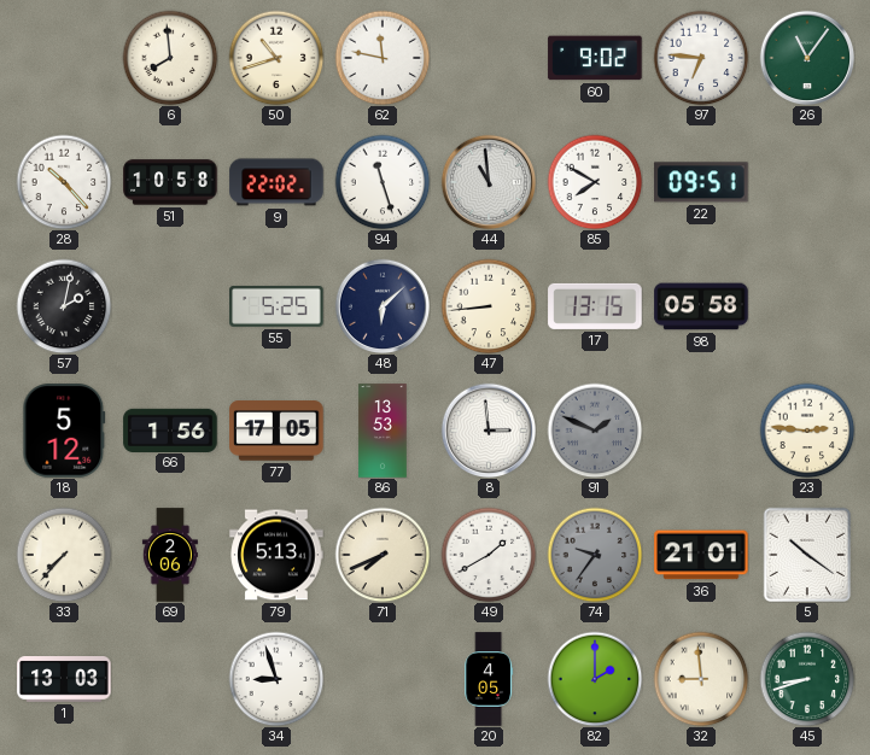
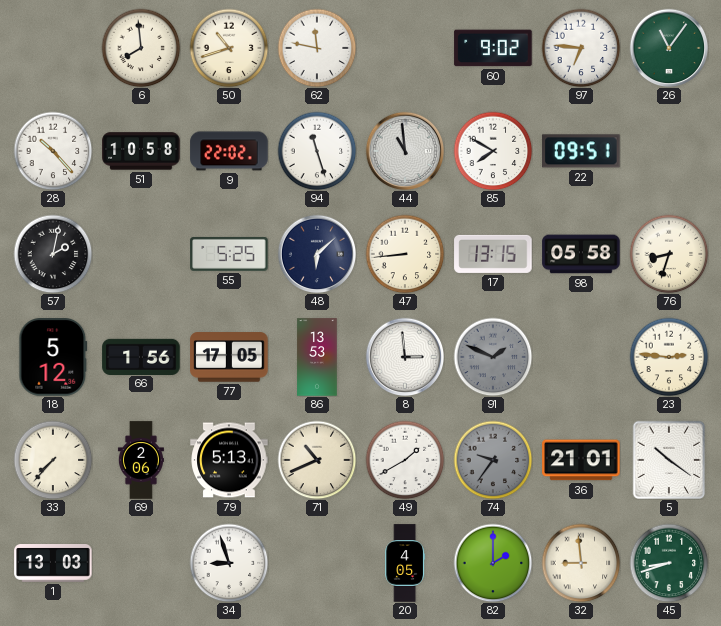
76: none -> 8:33 (669, 254)
71: 7:41 -> 10:41 (317, 460)
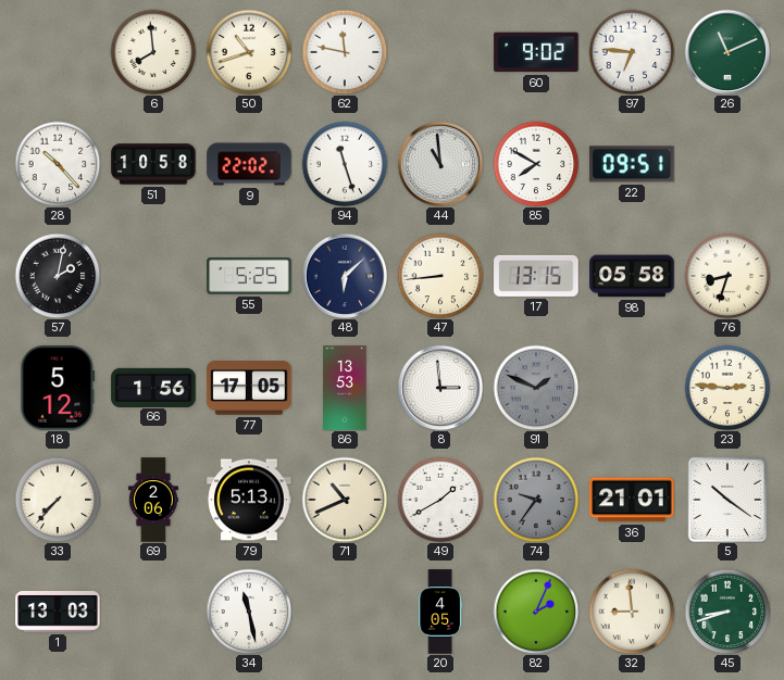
26: 11:06 -> 11:11 (727, 52)
34: 8:57 -> 11:28 (249, 612)
82: 2:00 -> 2:04 (536, 612)
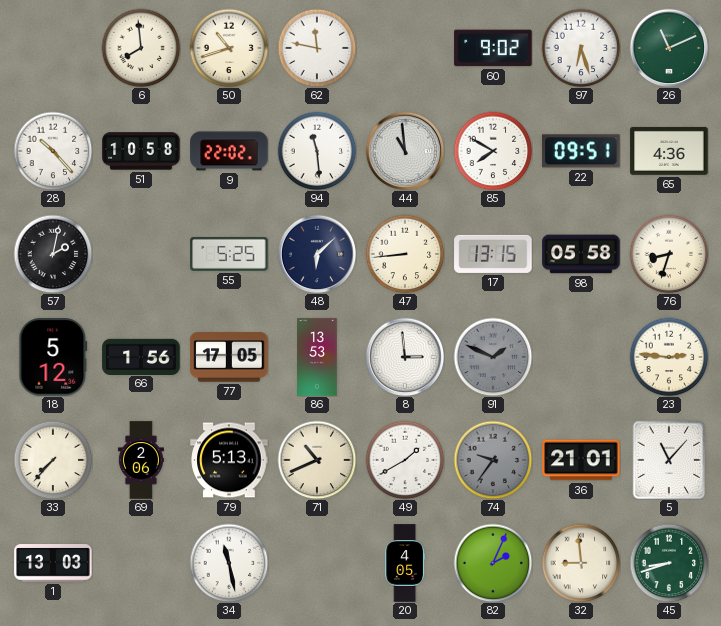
97: 6:46 -> 6:27 (581, 48)
94: 11:27 -> 11:29 (317, 151)
65: none -> 4:36 (669, 151)
5: 10:21 -> 11:07 (669, 460)
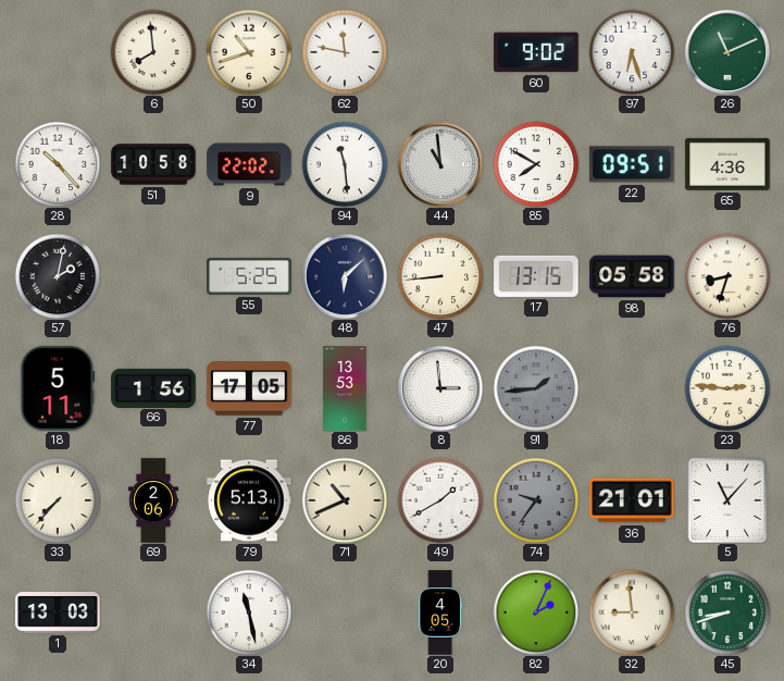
18: 5:12 -> 5:11 (58, 388)
91: 1:49 -> 1:44 (536, 388)
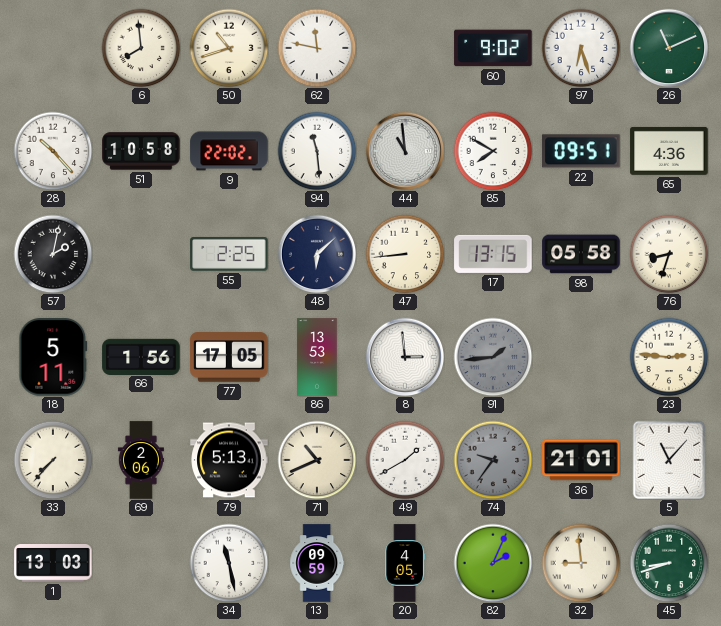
55: 5:25 -> 2:25 (229, 254)
13: none -> 09:59 (317, 563)
